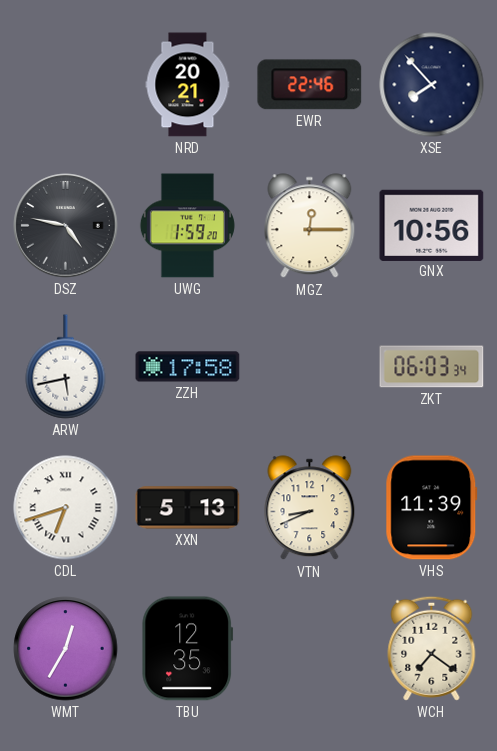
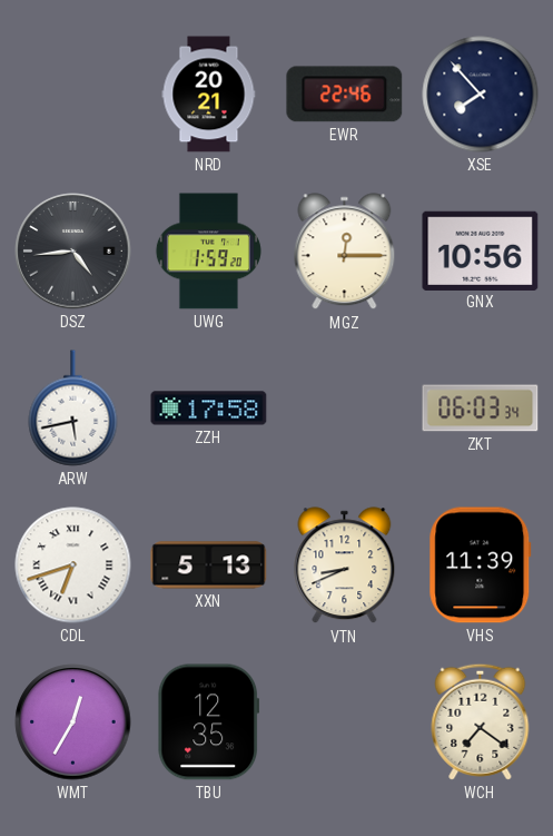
DSZ: 4:47 -> 4:44 (73, 252)
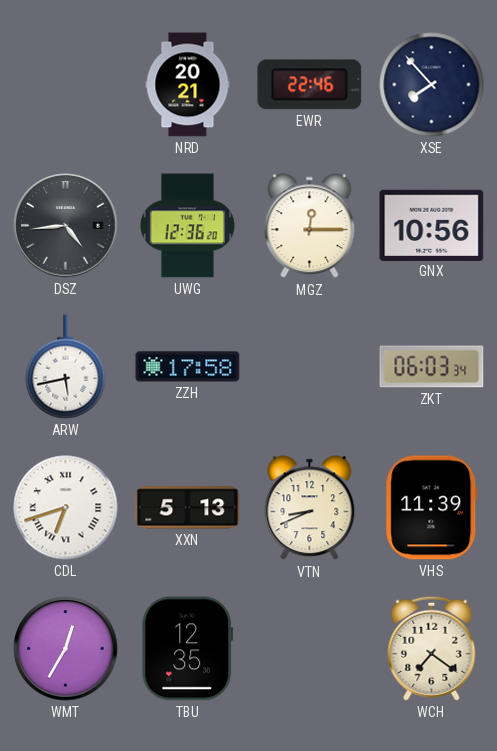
UWG: 1:59 -> 12:36 (187, 226)
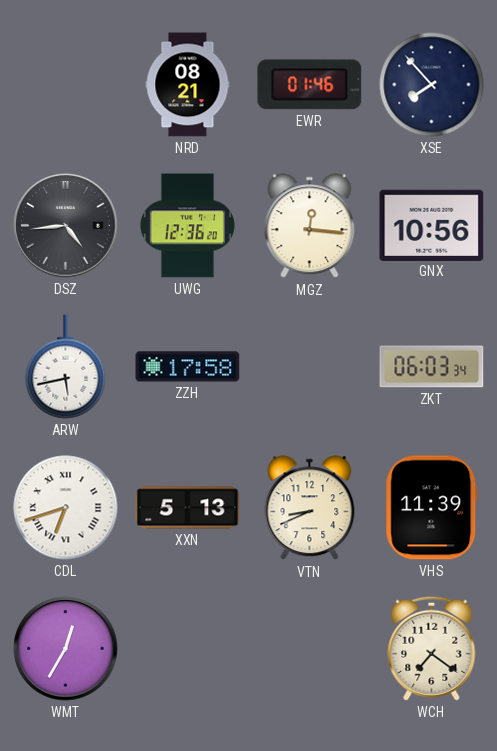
NRD: 20:21 -> 08:21 (188, 85)
EWR: 22:46 -> 01:46 (310, 85)
MGZ: 12:15 -> 12:16 (310, 226)
TBU: 12:35 -> none (188, 649)
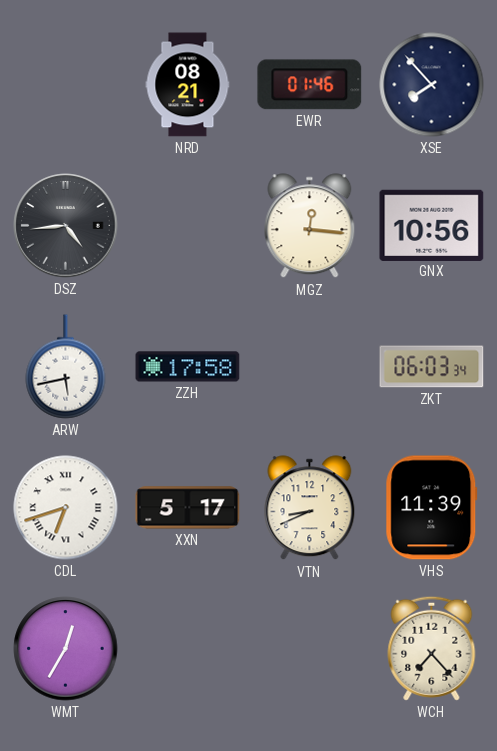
UWG: 12:36 -> none (187, 226)
XXN: 5:13 -> 5:17 (188, 508)
WCH: 7:21 -> 7:23 (432, 648)
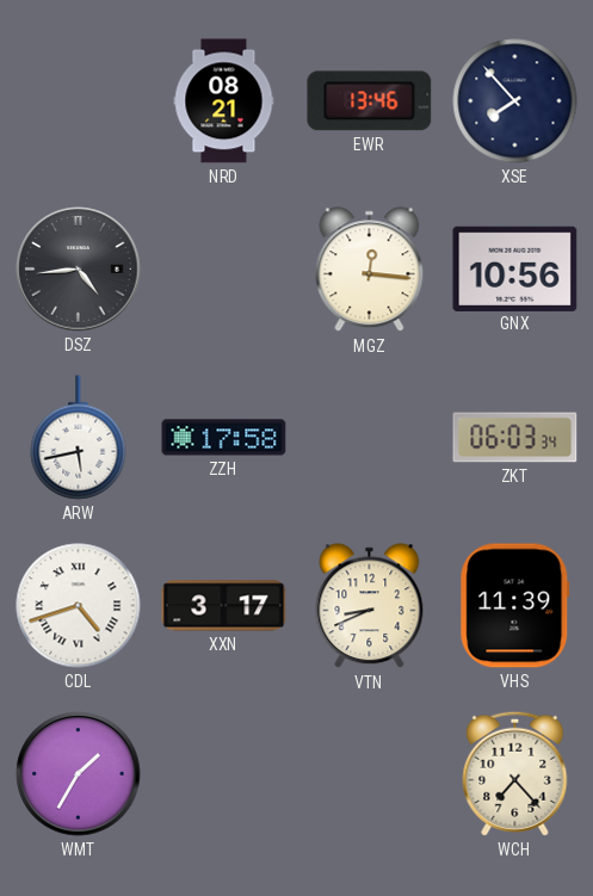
EWR: 01:46 -> 13:46 (370, 101)
CDL: 6:42 -> 4:42 (79, 606)
XXN: 5:17 -> 3:17 (224, 606)
WMT: 12:35 -> 1:35 (79, 774)
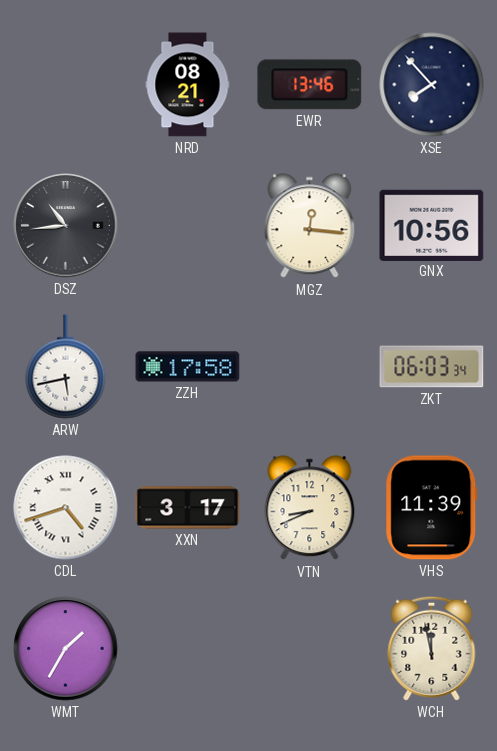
DSZ: 4:44 -> 10:44 (66, 226)
WCH: 7:23 -> 11:58 (432, 648)
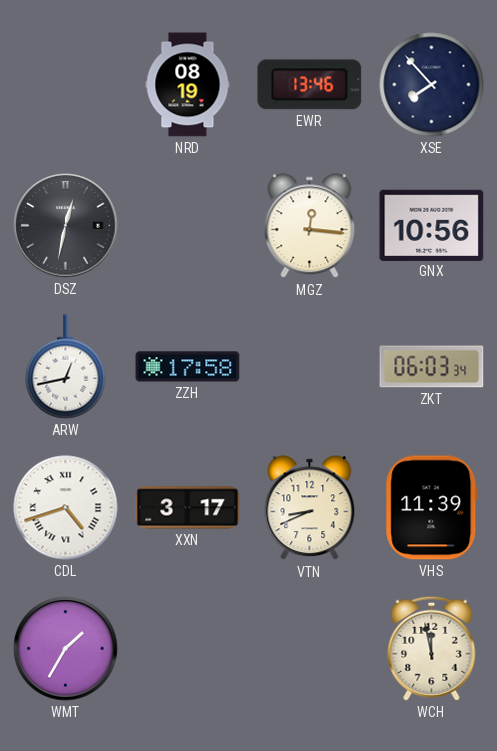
NRD: 08:21 -> 08:19 (188, 85)
DSZ: 10:44 -> 12:32 (66, 226)
ARW: 5:43 -> 12:43 (66, 367)
